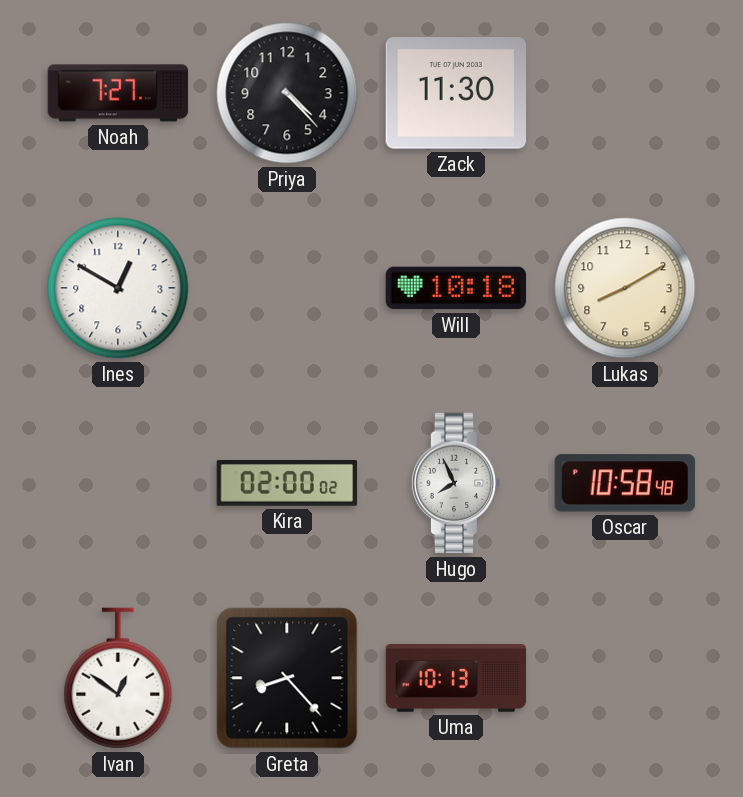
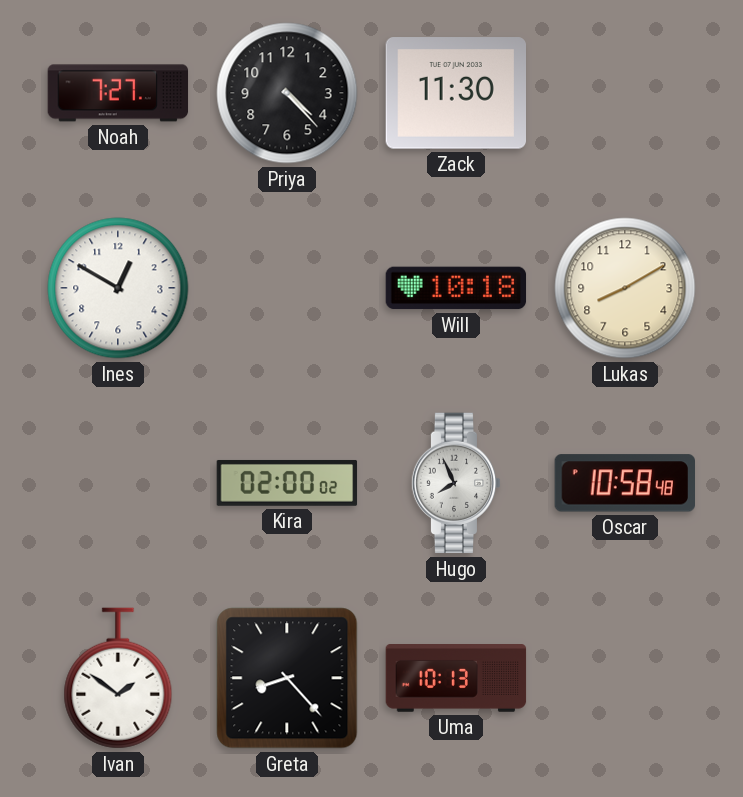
Ivan: 12:51 -> 1:51 (118, 678)
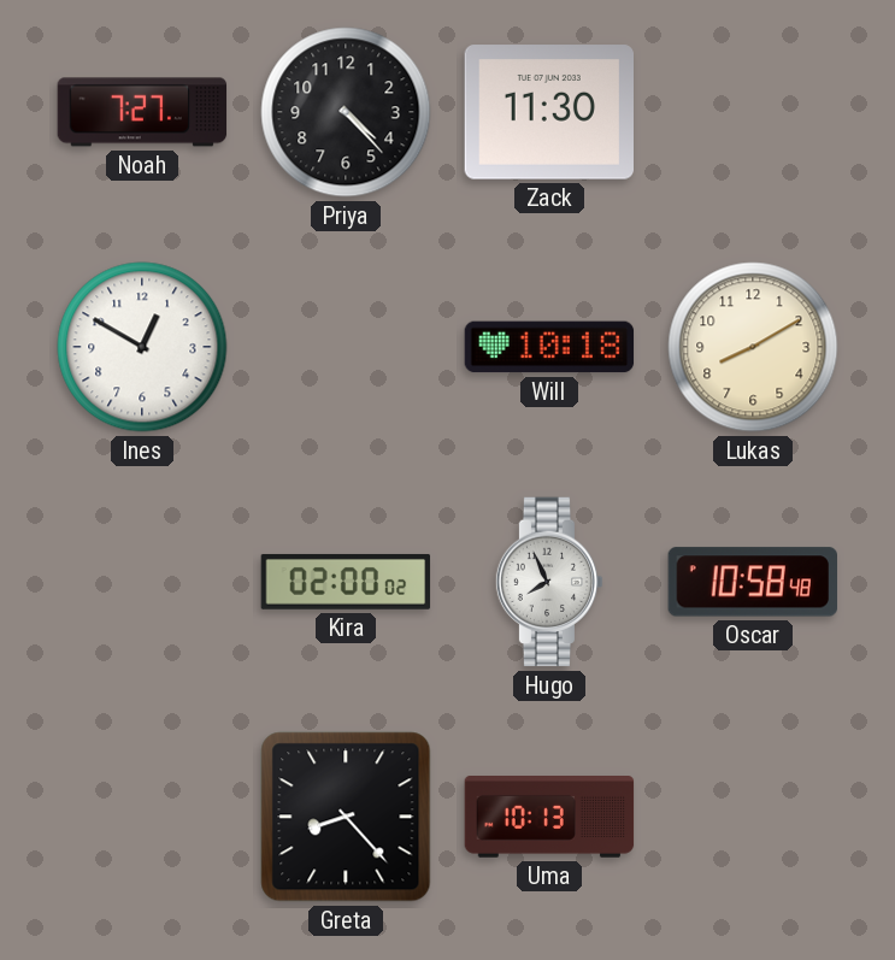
Ivan: 1:51 -> none (118, 678)
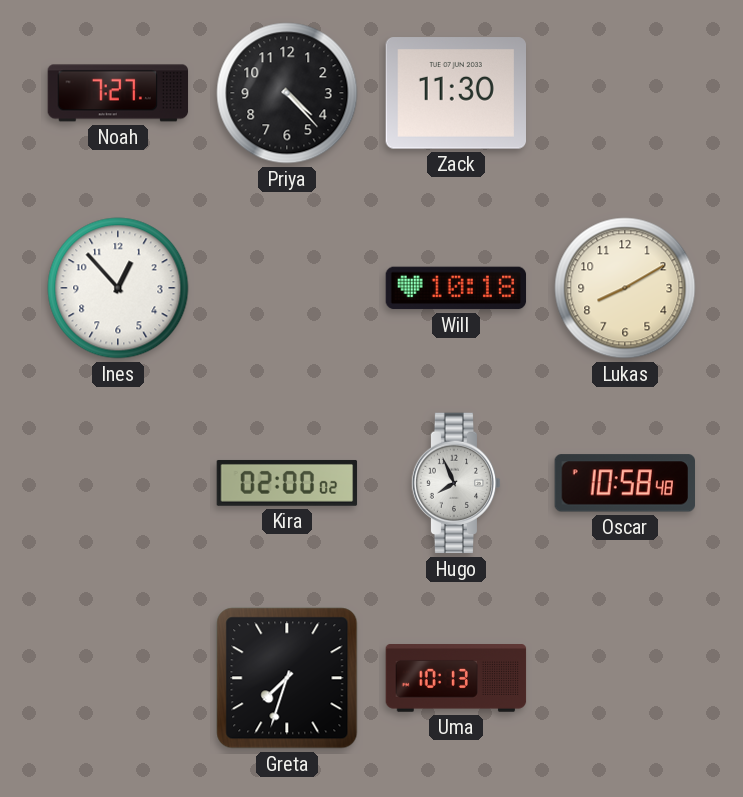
Ines: 12:50 -> 12:53 (118, 288)
Greta: 8:23 -> 7:33 (287, 678)
